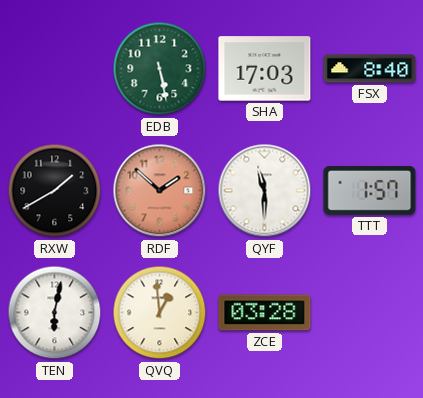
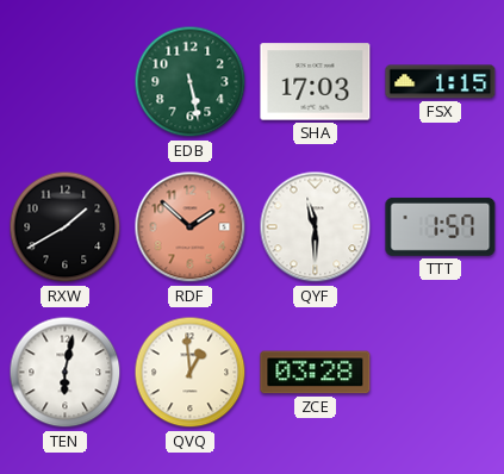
FSX: 8:40 -> 1:15 (441, 82)
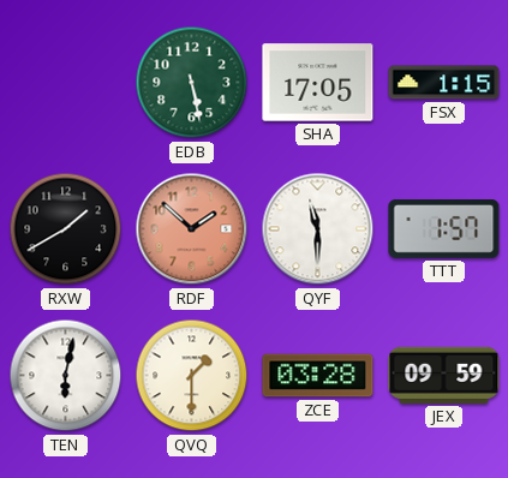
SHA: 17:03 -> 17:05 (318, 83)
QVQ: 12:59 -> 1:30 (192, 376)
JEX: none -> 09:59 (444, 375)
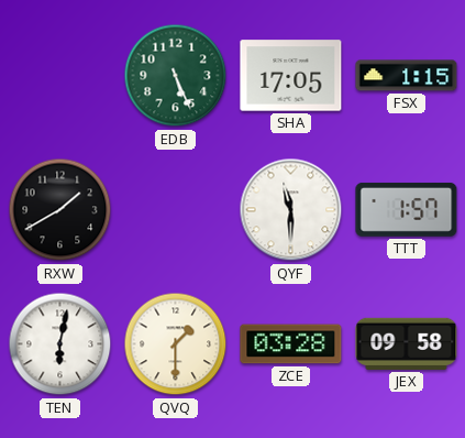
EDB: 5:28 -> 5:26 (176, 76)
RDF: 1:52 -> none (192, 229)
JEX: 09:59 -> 09:58 (407, 343)
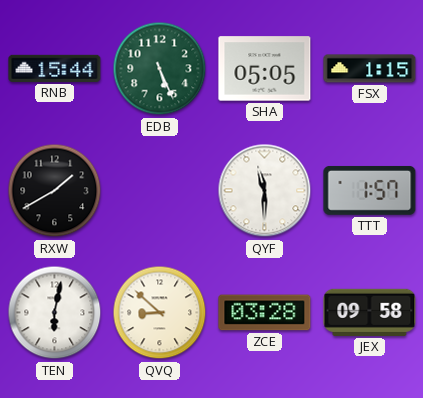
RNB: none -> 15:44 (55, 68)
SHA: 17:05 -> 05:05 (265, 69)
QVQ: 1:30 -> 8:52 (160, 313)
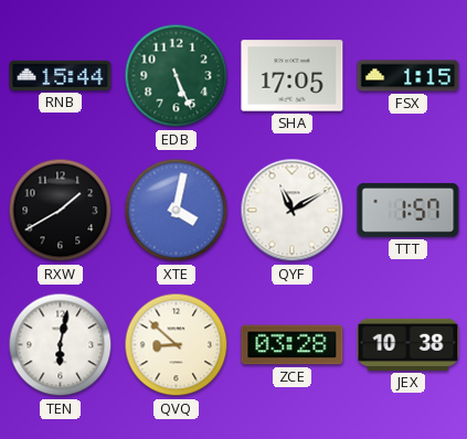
SHA: 05:05 -> 17:05 (293, 76)
XTE: none -> 4:02 (177, 211)
QYF: 11:30 -> 11:10 (293, 211)
JEX: 09:58 -> 10:38 (408, 344)
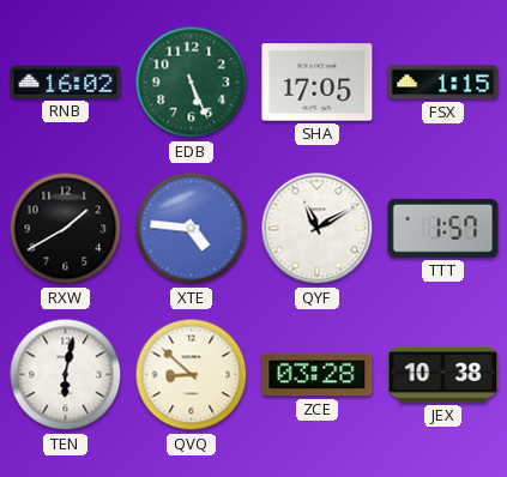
RNB: 15:44 -> 16:02 (66, 81)
XTE: 4:02 -> 4:46 (192, 229)
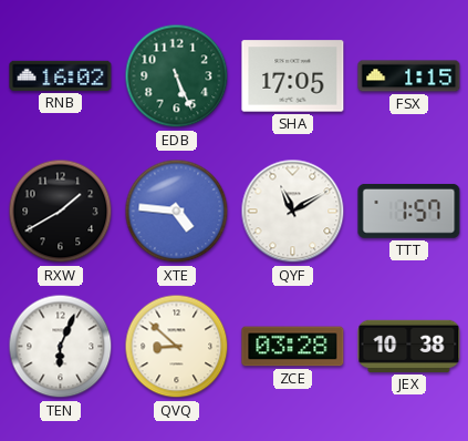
TEN: 6:02 -> 6:04 (61, 347)
